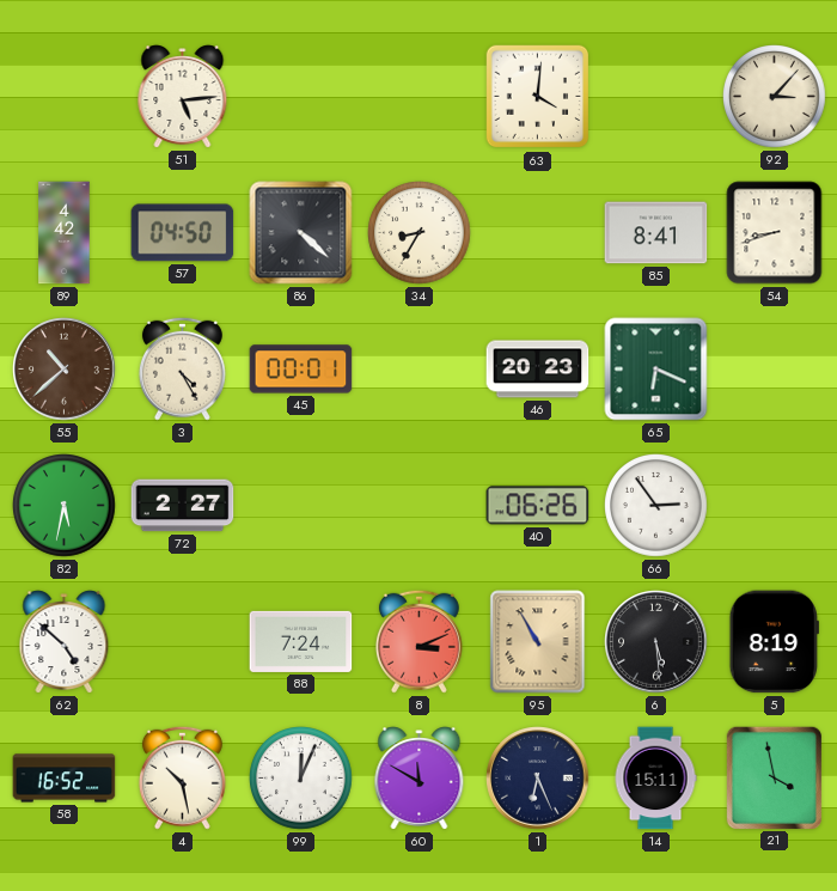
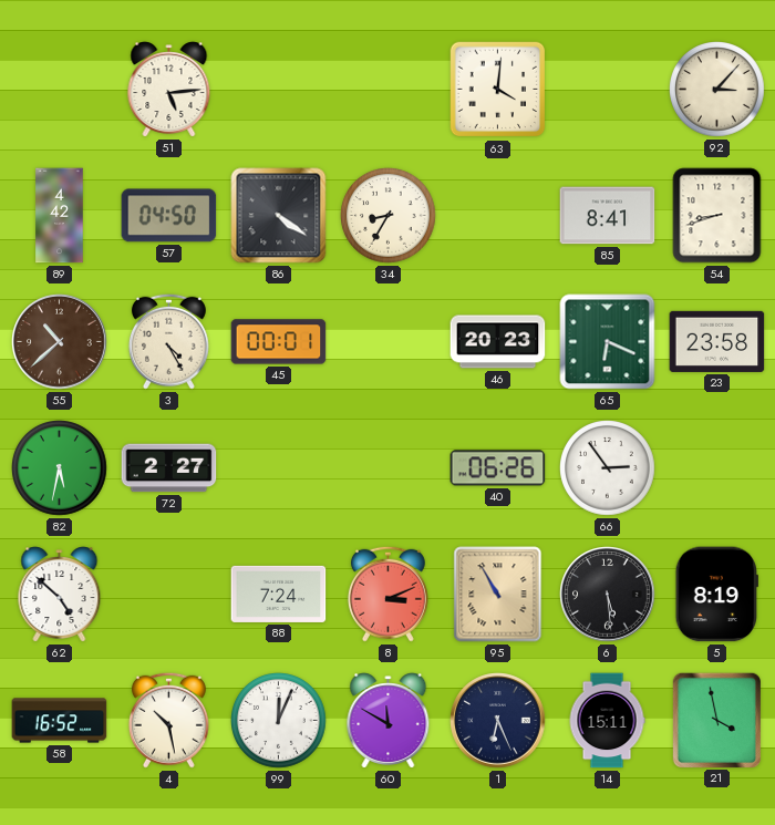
86: 4:22 -> 4:21 (279, 216)
23: none -> 23:58 (717, 341)
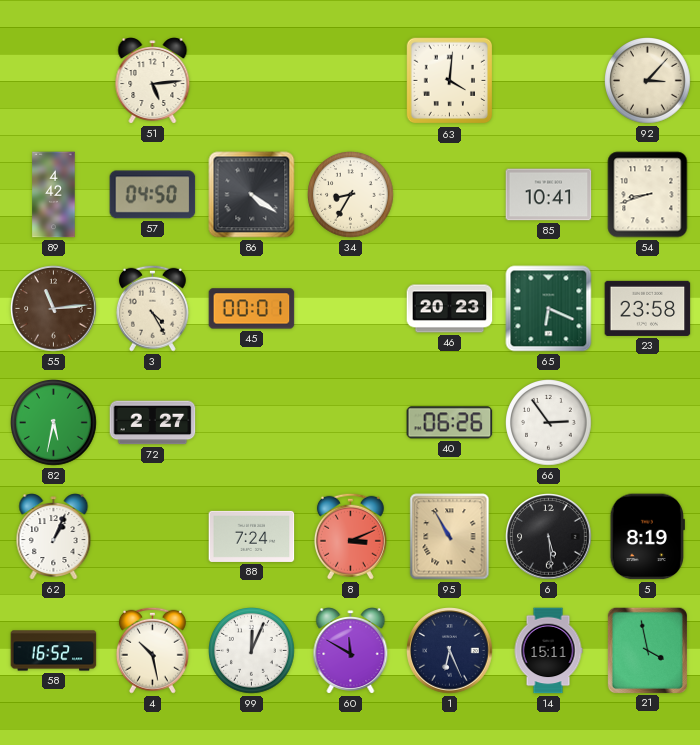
85: 8:41 -> 10:41 (549, 195)
55: 10:38 -> 11:14 (54, 309)
62: 4:52 -> 1:04 (54, 537)
